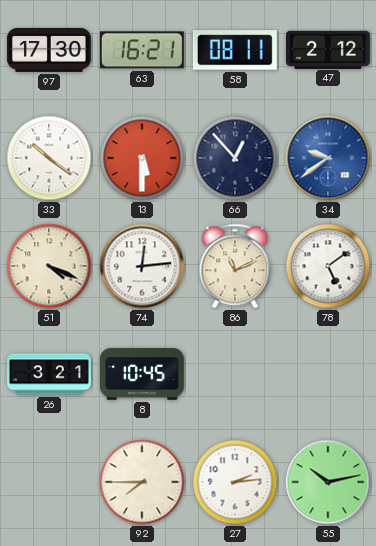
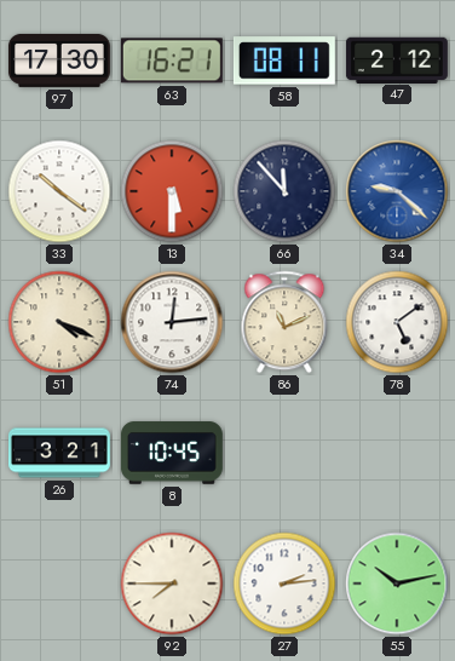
66: 12:53 -> 11:53 (284, 191)
34: 9:39 -> 9:22 (397, 191)
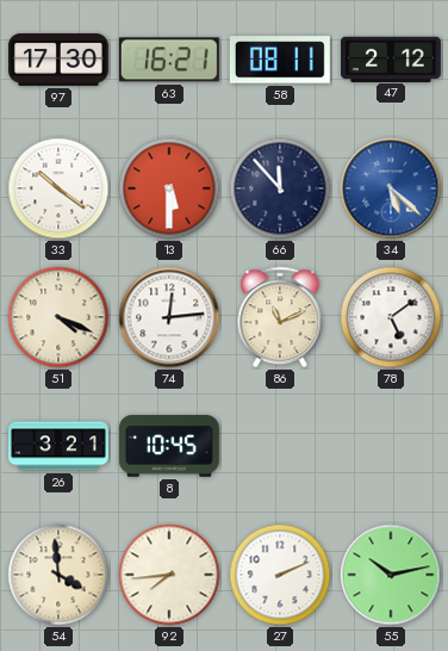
34: 9:22 -> 5:22 (391, 188)
54: none -> 3:59 (58, 575)
92: 7:45 -> 7:44 (169, 575)
27: 2:14 -> 2:11 (280, 575)
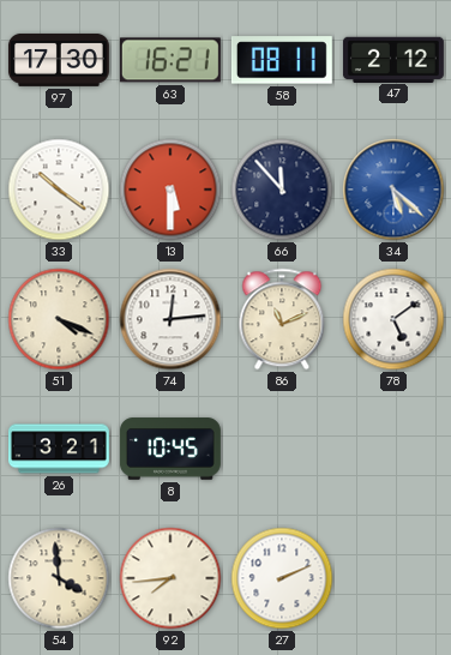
55: 10:13 -> none (391, 575)
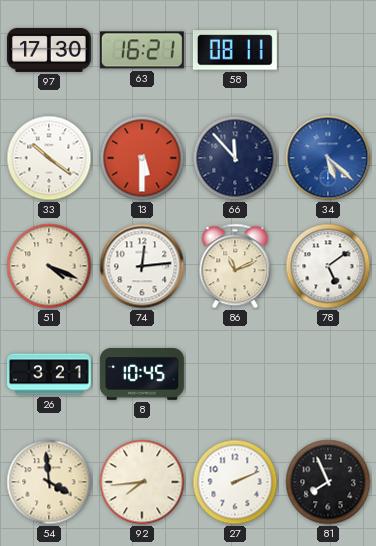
47: 2:12 -> none (393, 59)
81: none -> 7:56 (328, 482)
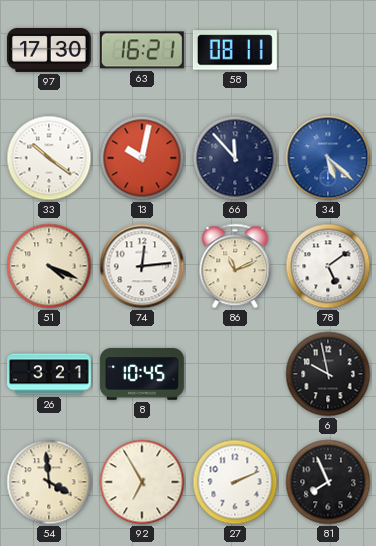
13: 5:30 -> 10:02 (142, 158)
6: none -> 9:58 (328, 374)
92: 7:44 -> 6:55 (142, 482)
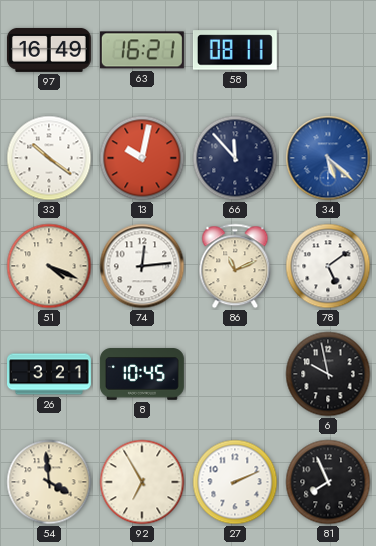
97: 17:30 -> 16:49 (49, 50)
